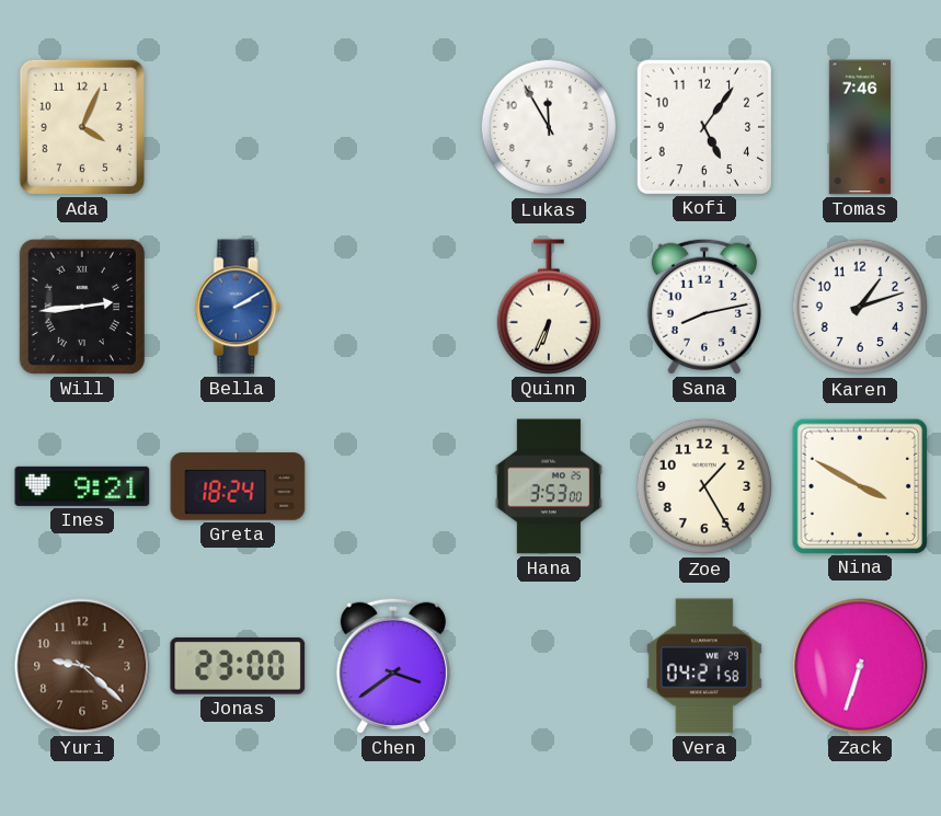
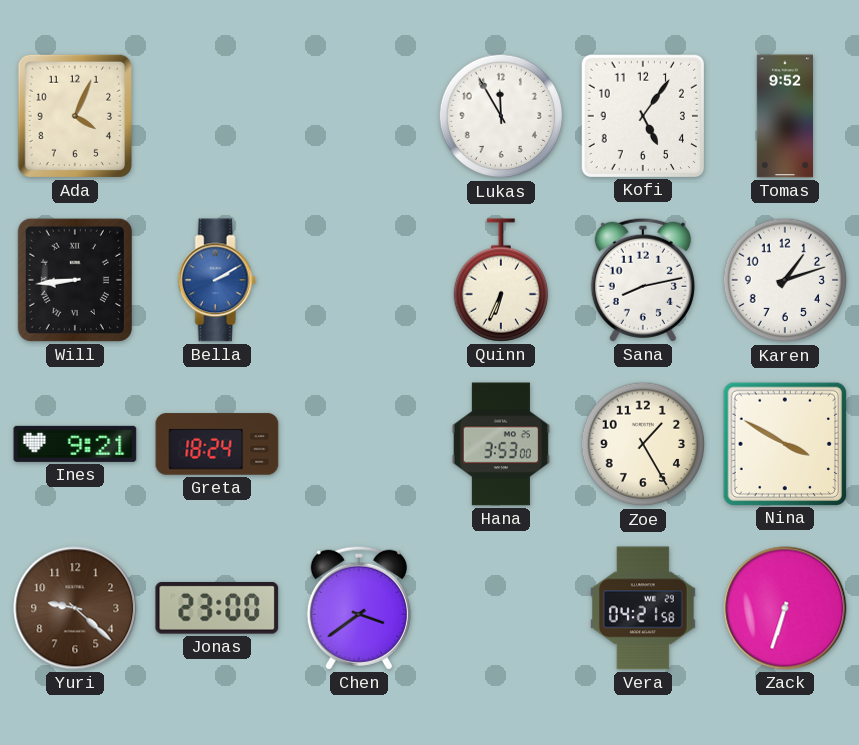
Tomas: 7:46 -> 9:52 (784, 116)
Will: 2:44 -> 8:44 (75, 280)
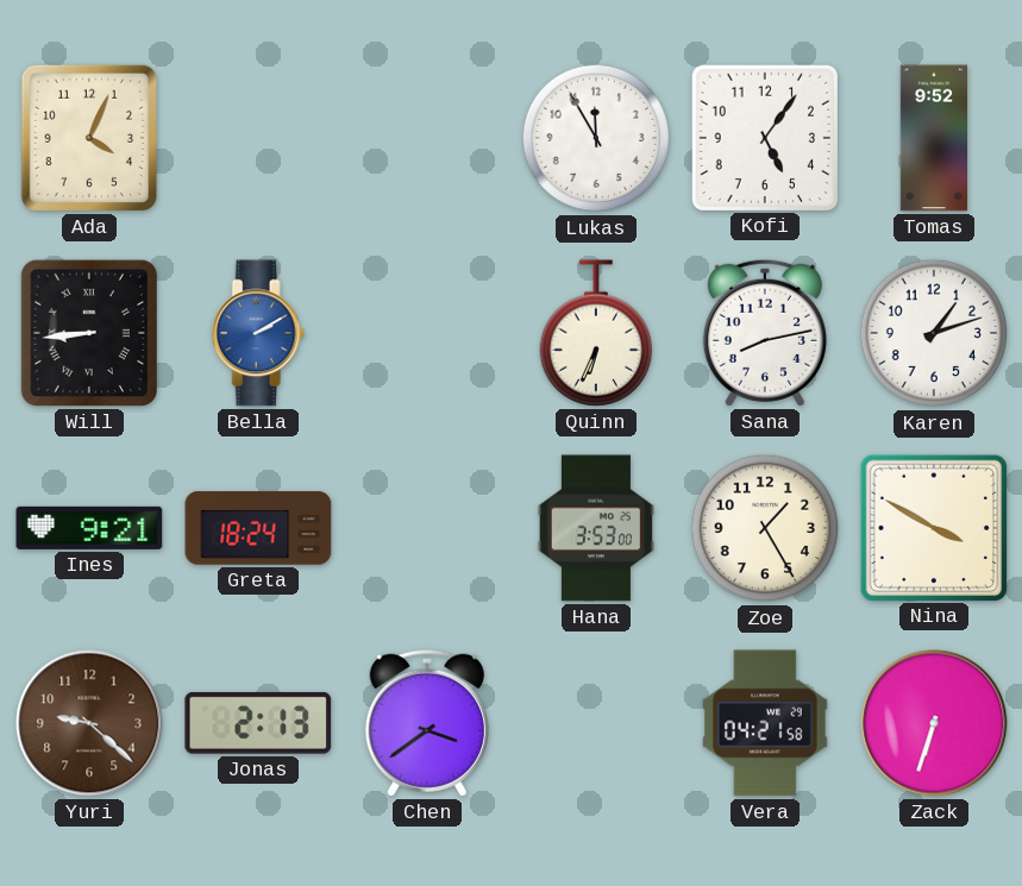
Jonas: 23:00 -> 2:13 (258, 723)
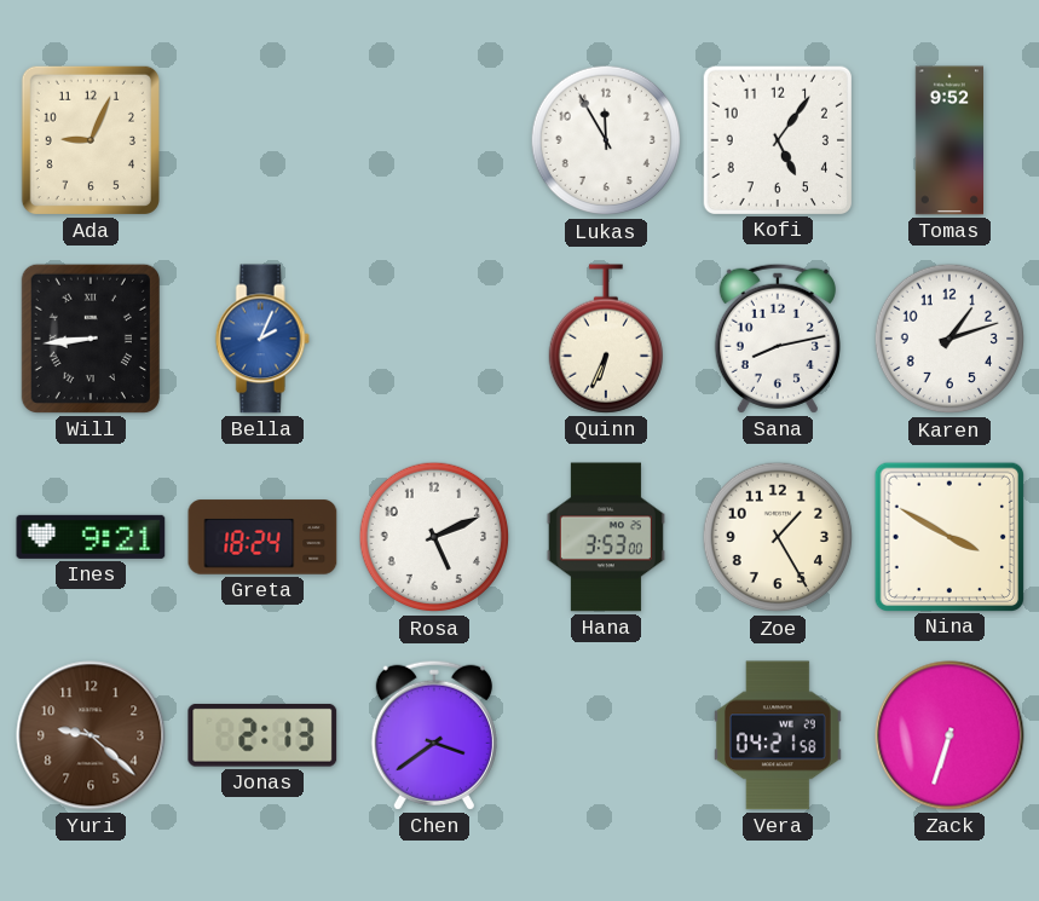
Ada: 4:04 -> 9:04 (91, 140)
Bella: 2:10 -> 2:04 (262, 339)
Rosa: none -> 5:11 (434, 537)
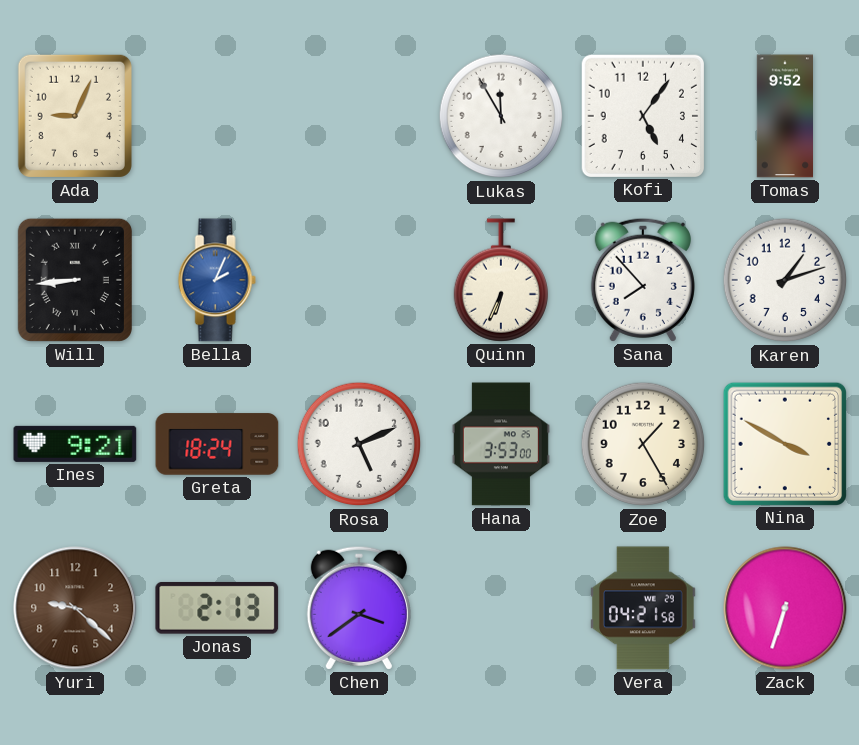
Sana: 8:13 -> 7:53 (643, 280)
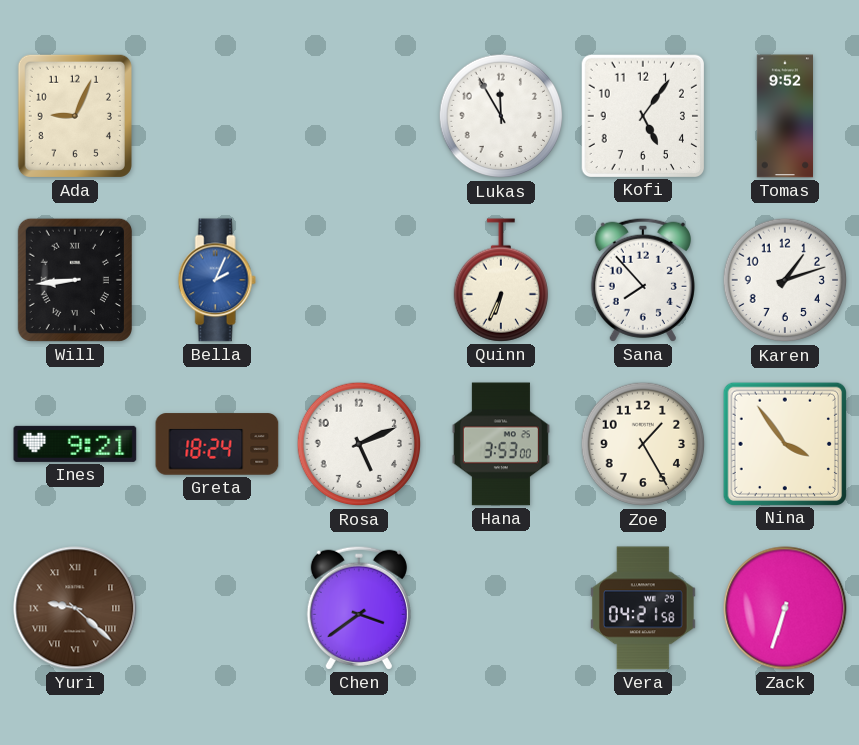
Nina: 3:50 -> 3:54 (784, 443)
Yuri numerals: Arabic -> Roman (75, 608)
Jonas: 2:13 -> none (217, 608)
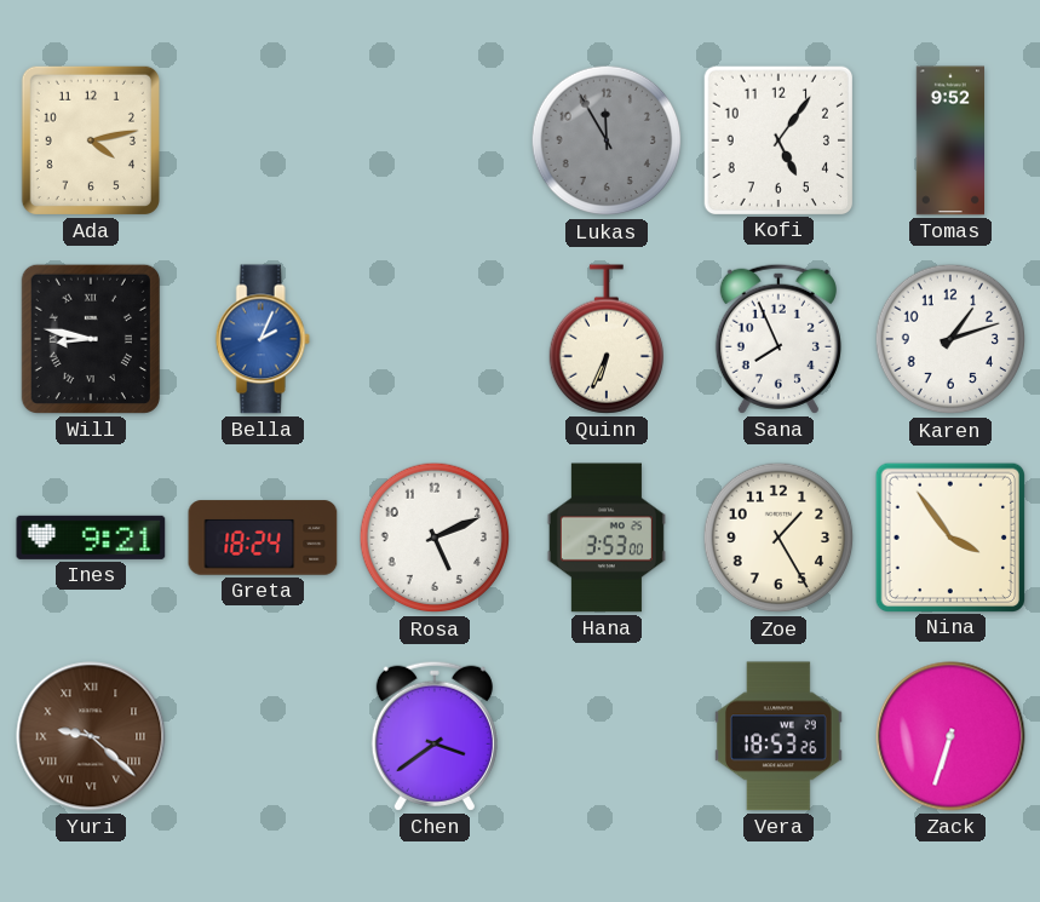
Ada: 9:04 -> 4:13 (91, 140)
Lukas dial: white -> grey (607, 140)
Will: 8:44 -> 8:47 (91, 339)
Sana: 7:53 -> 7:56 (778, 339)
Vera: 04:21 -> 18:53 (778, 736)
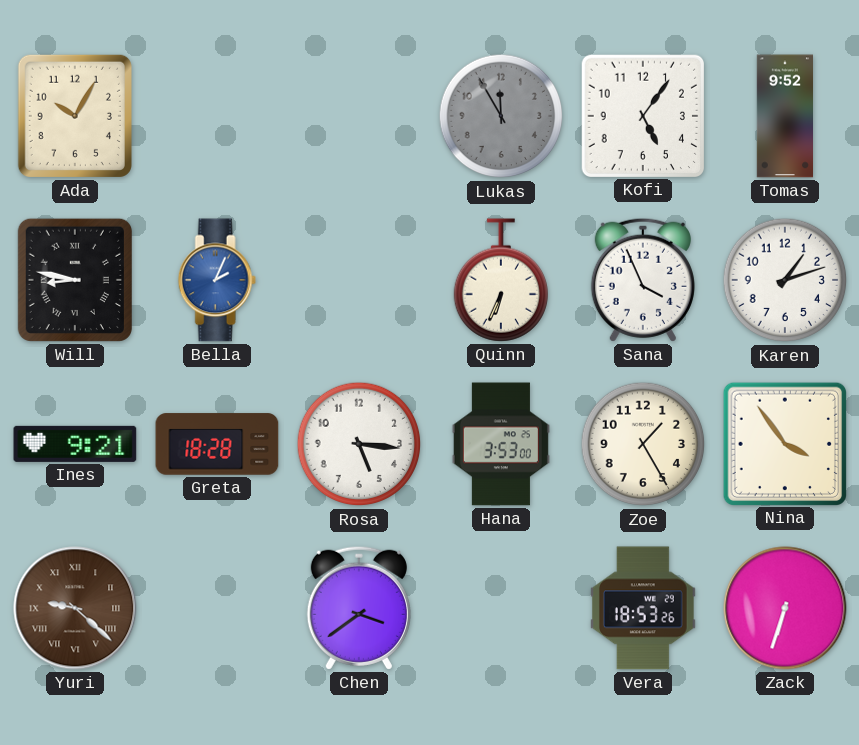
Ada: 4:13 -> 10:05 (75, 116)
Sana: 7:56 -> 3:56 (643, 280)
Greta: 18:24 -> 18:28 (217, 444)
Rosa: 5:11 -> 5:16 (359, 444)
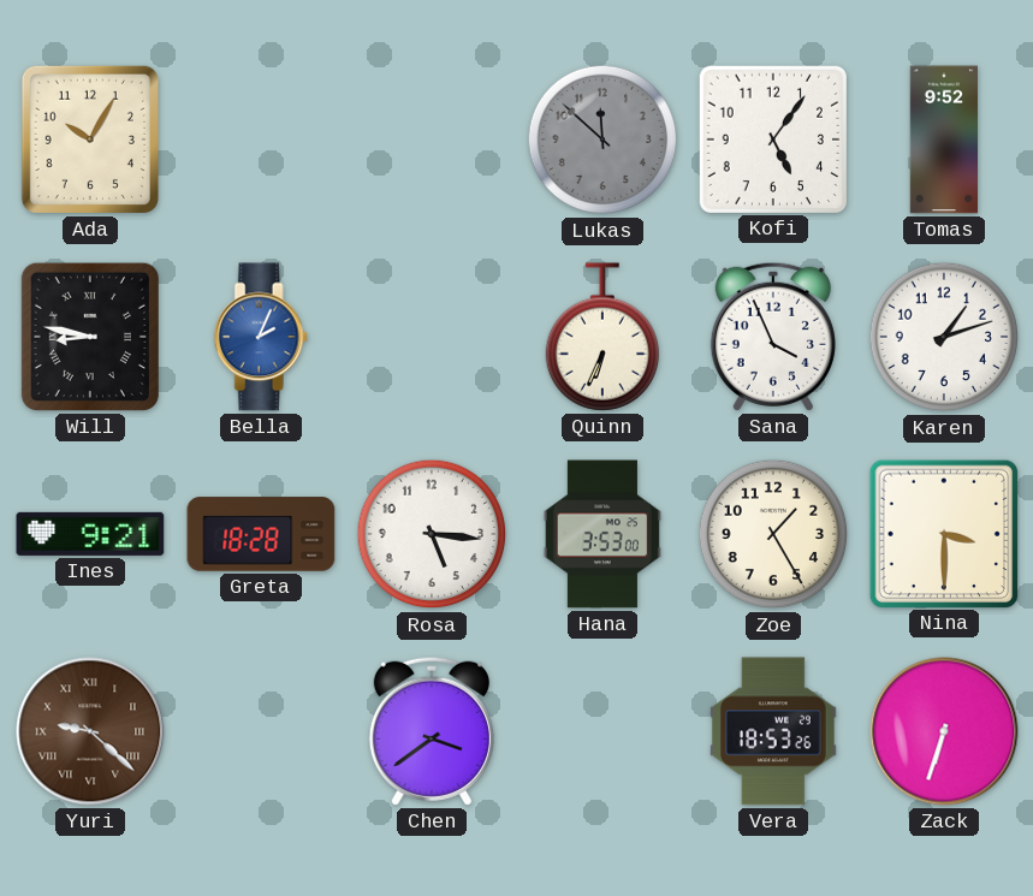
Lukas: 11:55 -> 11:52 (602, 140)
Nina: 3:54 -> 3:30 (943, 533)
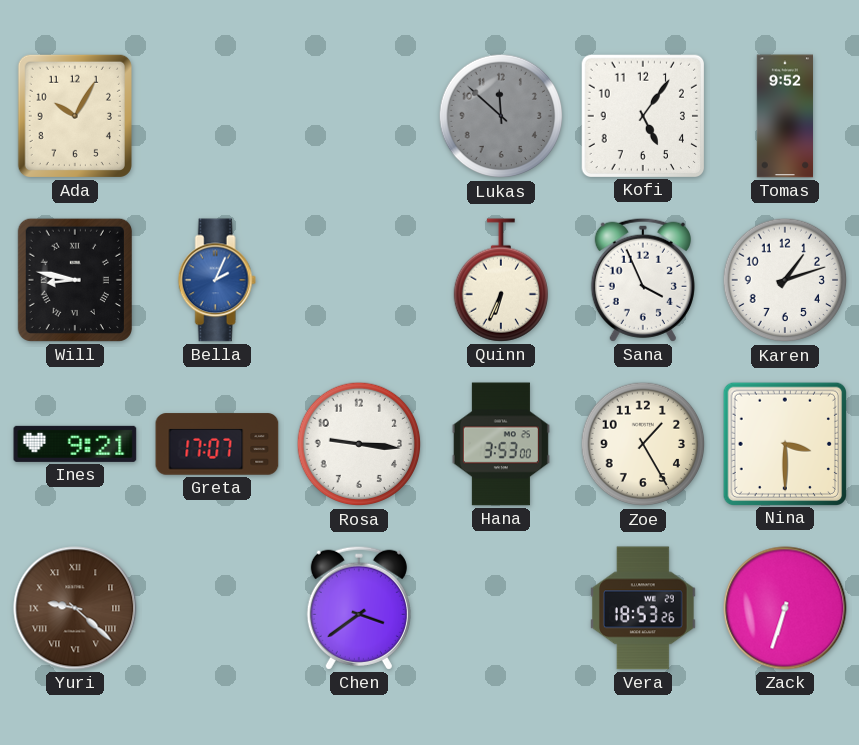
Greta: 18:28 -> 17:07 (217, 444)
Rosa: 5:16 -> 9:16 (359, 444)
